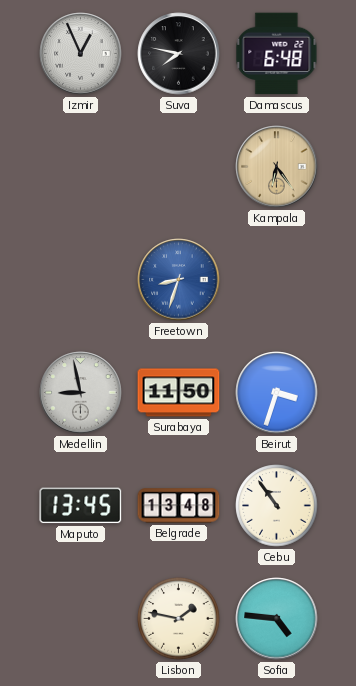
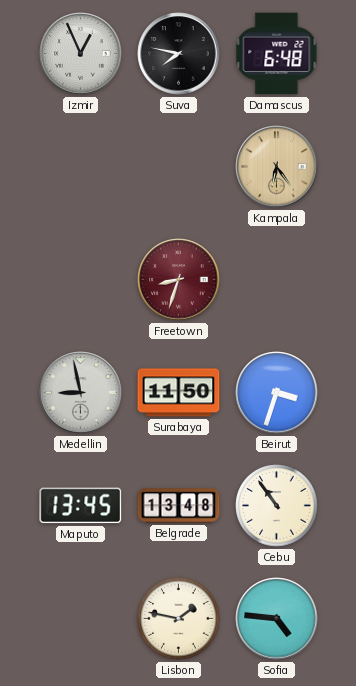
Freetown dial: blue -> burgundy (179, 280)
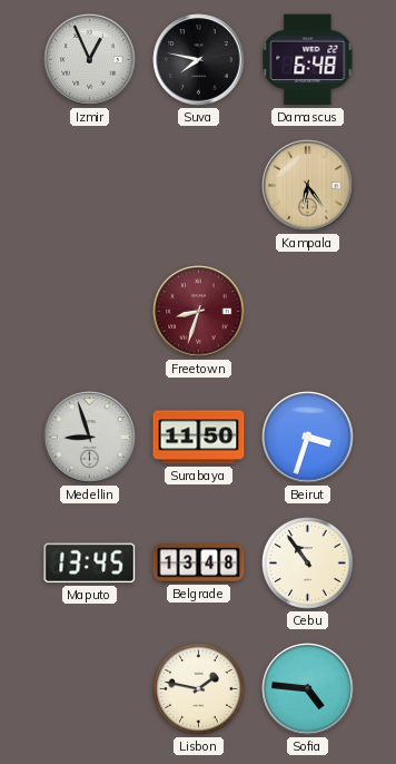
Medellin: 8:58 -> 8:57 (90, 438)
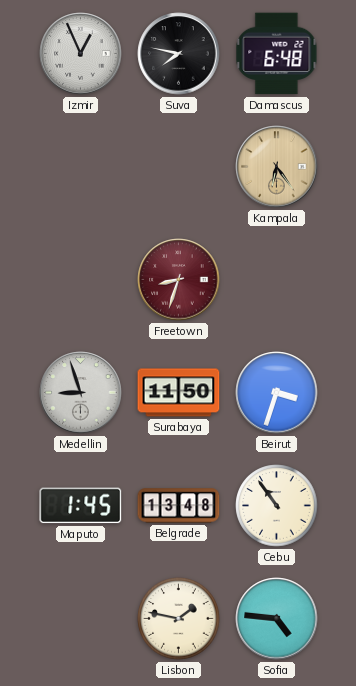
Maputo: 13:45 -> 1:45 (81, 506)
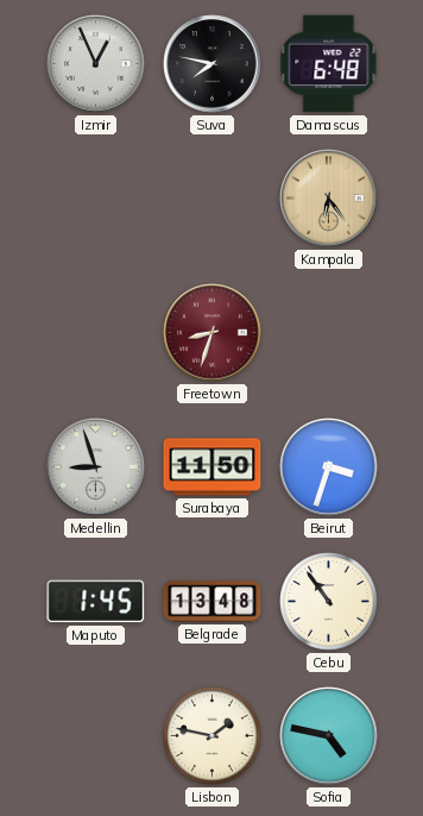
Sofia: 4:46 -> 4:47 (329, 736)
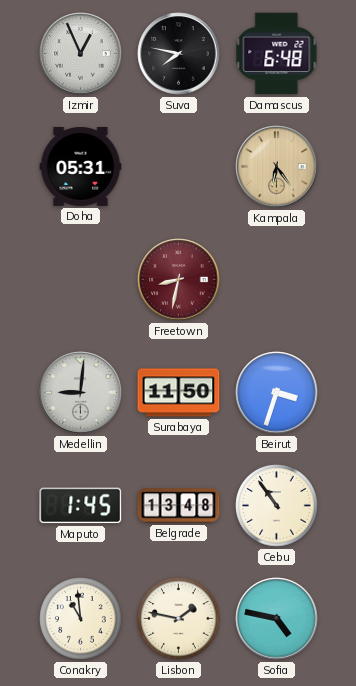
Doha: none -> 05:31 (81, 167)
Freetown: 8:33 -> 8:32 (179, 280)
Medellin: 8:57 -> 9:01 (81, 393)
Conakry: none -> 10:59 (81, 619)
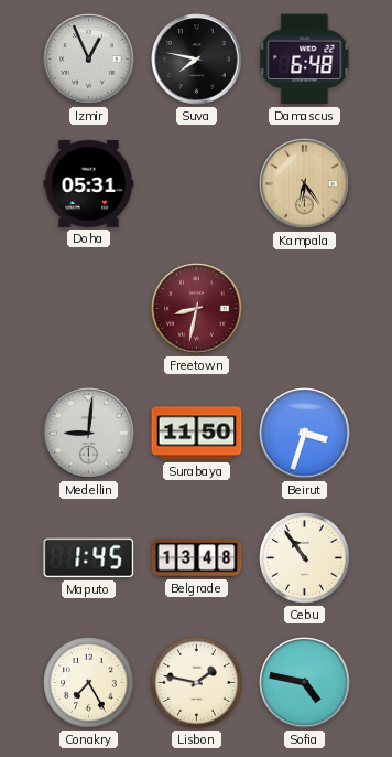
Conakry: 10:59 -> 7:25 (89, 683)
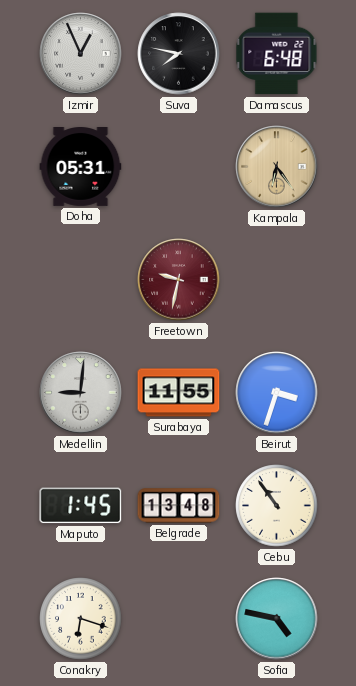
Freetown: 8:32 -> 9:32 (179, 280)
Surabaya: 11:50 -> 11:55 (179, 393)
Conakry: 7:25 -> 6:18 (81, 619)
Lisbon: 1:47 -> none (197, 683)
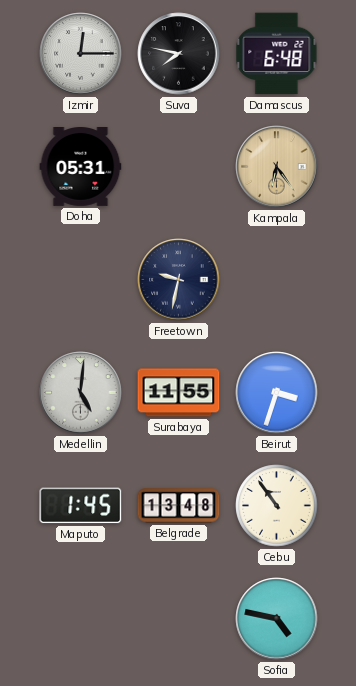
Izmir: 12:56 -> 12:15 (81, 54)
Freetown dial: burgundy -> navy (179, 280)
Medellin: 9:01 -> 5:01 (81, 393)
Conakry: 6:18 -> none (81, 619)
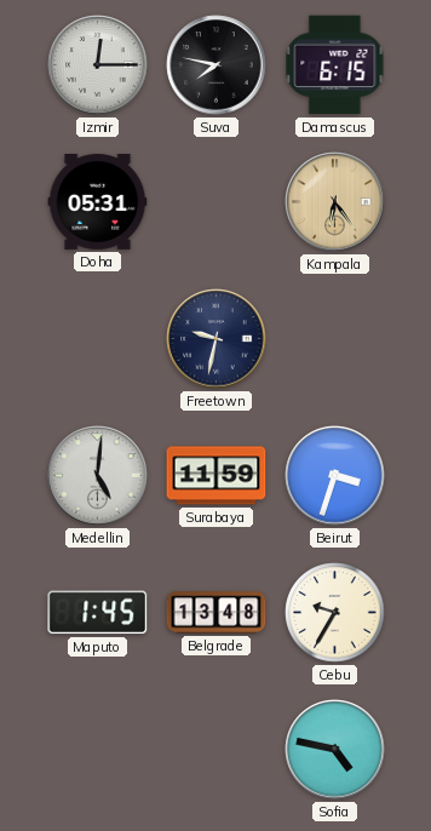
Damascus: 6:48 -> 6:15 (335, 65)
Surabaya: 11:55 -> 11:59 (217, 476)
Cebu: 10:54 -> 9:35 (335, 613)
